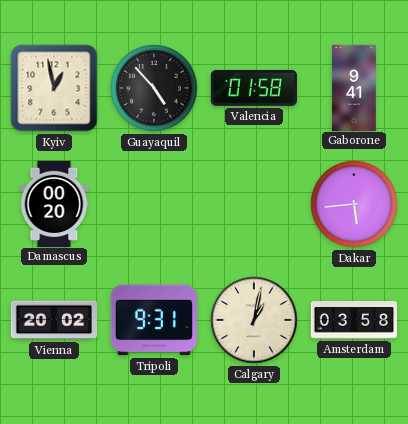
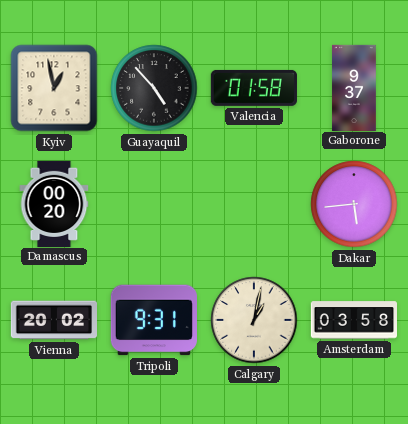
Gaborone: 9:41 -> 9:37 (354, 87)
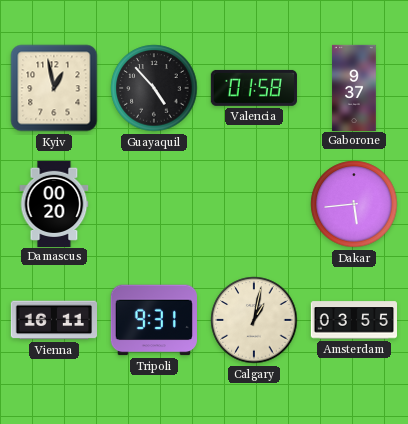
Vienna: 20:02 -> 16:11 (53, 320)
Amsterdam: 03:58 -> 03:55 (353, 320)
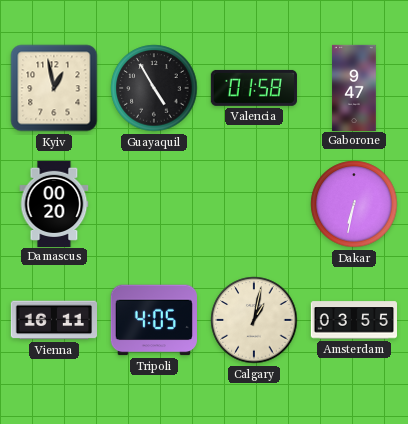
Guayaquil: 4:53 -> 4:55 (154, 88)
Gaborone: 9:37 -> 9:47 (354, 87)
Dakar: 5:44 -> 6:32 (354, 204)
Tripoli: 9:31 -> 4:05 (154, 320)
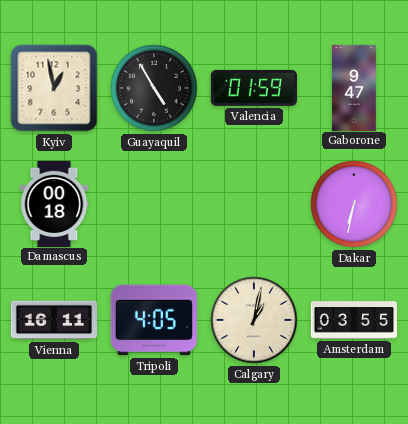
Valencia: 01:58 -> 01:59 (254, 88)
Damascus: 00:20 -> 00:18 (54, 203)
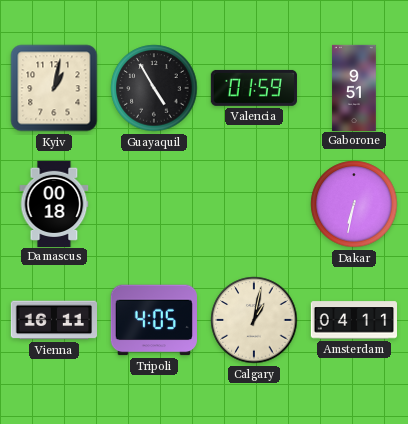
Kyiv: 12:58 -> 1:02 (54, 88)
Gaborone: 9:47 -> 9:51 (354, 87)
Amsterdam: 03:55 -> 04:11 (353, 320)
